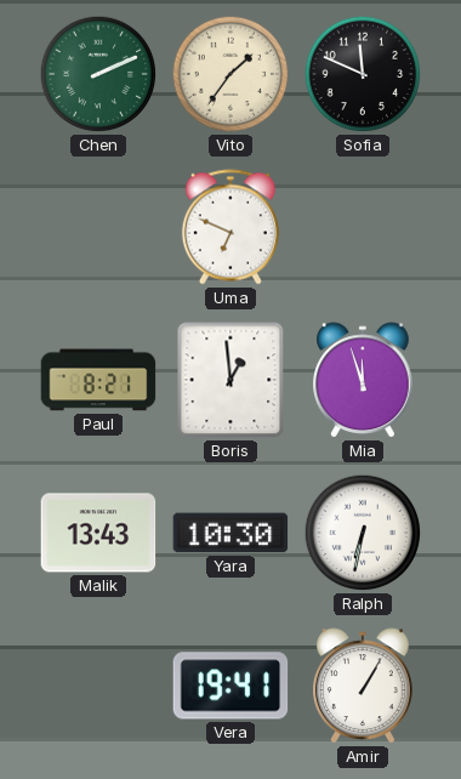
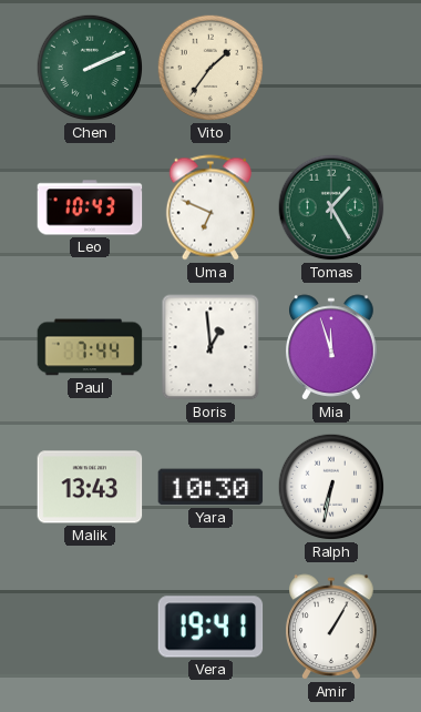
Sofia: 11:49 -> none (363, 74)
Leo: none -> 10:43 (90, 207)
Tomas: none -> 1:25 (331, 207)
Paul: 8:21 -> 7:44 (90, 347)
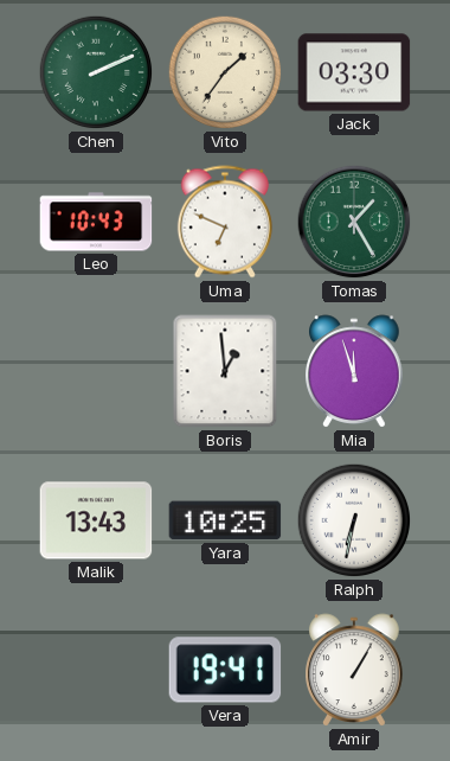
Jack: none -> 03:30 (354, 72)
Paul: 7:44 -> none (90, 347)
Yara: 10:30 -> 10:25 (225, 520)
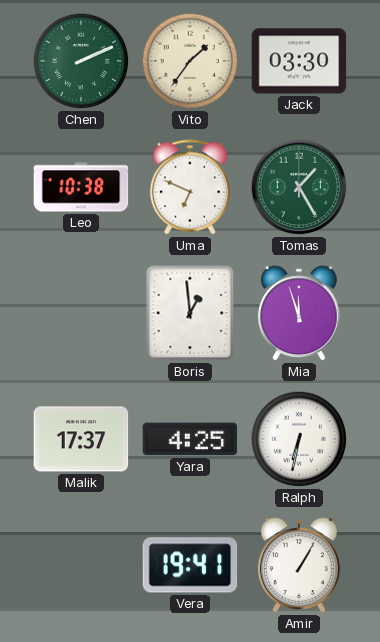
Leo: 10:43 -> 10:38 (81, 187)
Malik: 13:43 -> 17:37 (81, 439)
Yara: 10:25 -> 4:25 (190, 439)
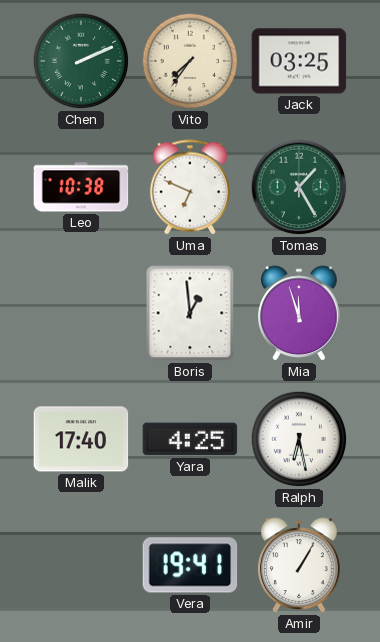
Vito: 1:36 -> 7:36 (190, 61)
Jack: 03:30 -> 03:25 (299, 61)
Malik: 17:37 -> 17:40 (81, 439)
Ralph: 6:32 -> 6:28 (299, 439)
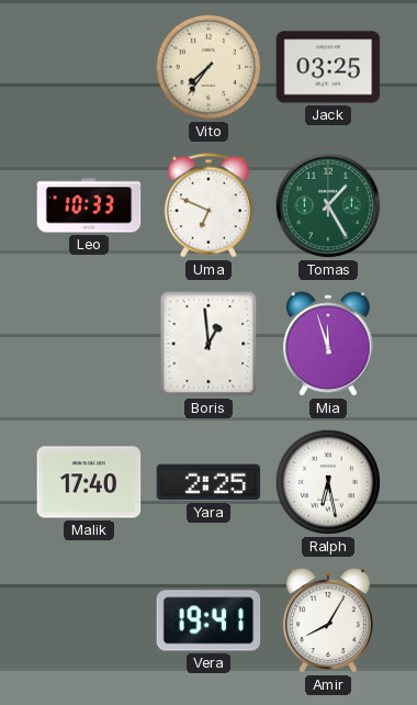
Chen: 2:11 -> none (81, 61)
Leo: 10:38 -> 10:33 (89, 205)
Yara: 4:25 -> 2:25 (208, 482)
Amir: 1:05 -> 8:05 (329, 620)
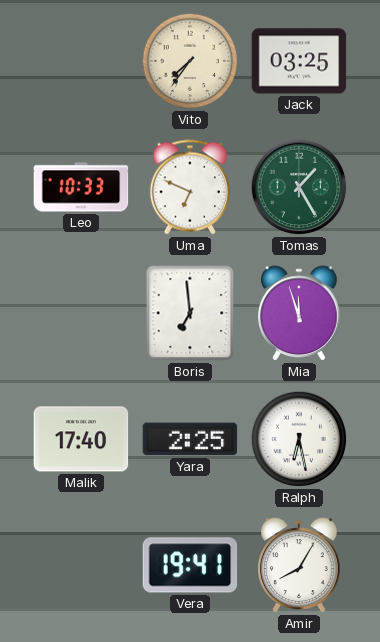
Boris: 12:59 -> 6:59 (190, 313)
